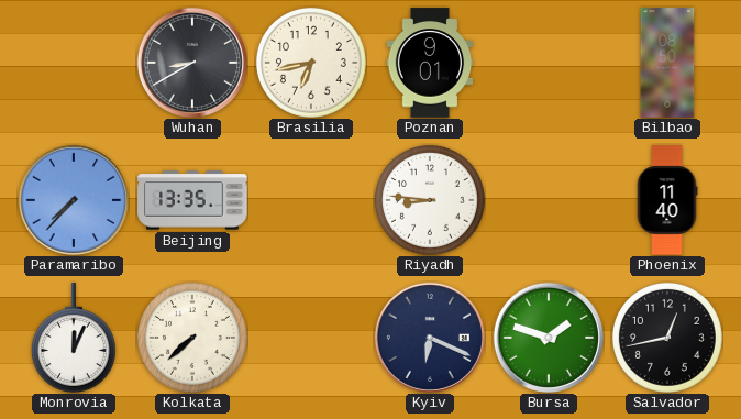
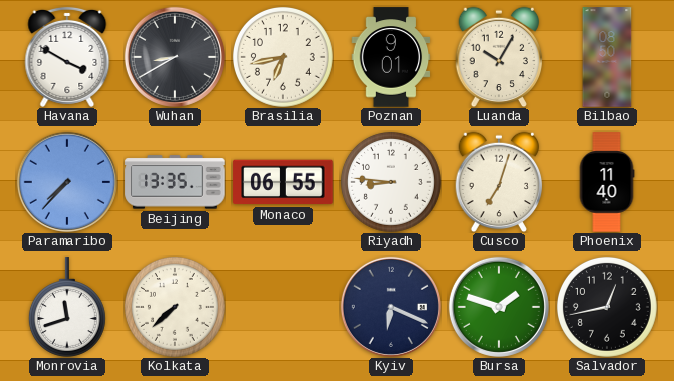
Havana: none -> 3:50 (67, 57)
Luanda: none -> 10:05 (499, 57)
Monaco: none -> 06:55 (283, 182)
Cusco: none -> 7:03 (499, 182)
Monrovia: 12:04 -> 11:42 (67, 307)
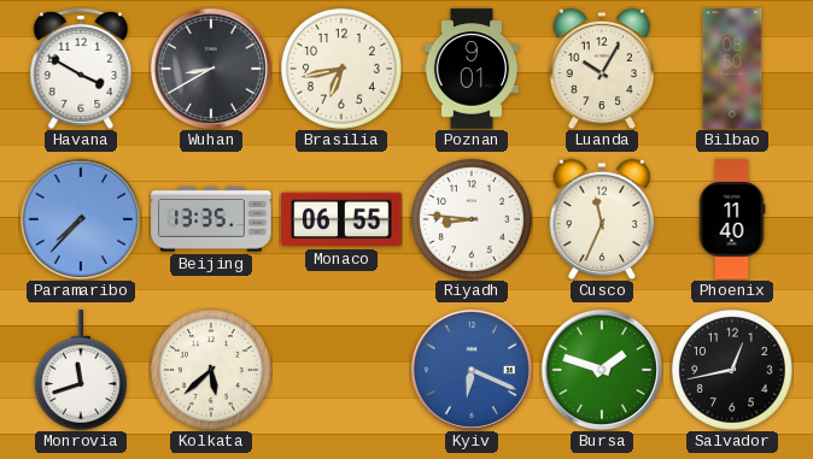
Cusco: 7:03 -> 11:34 (602, 219)
Kolkata: 7:38 -> 5:38 (211, 370)
Kyiv dial: navy -> blue (472, 370)
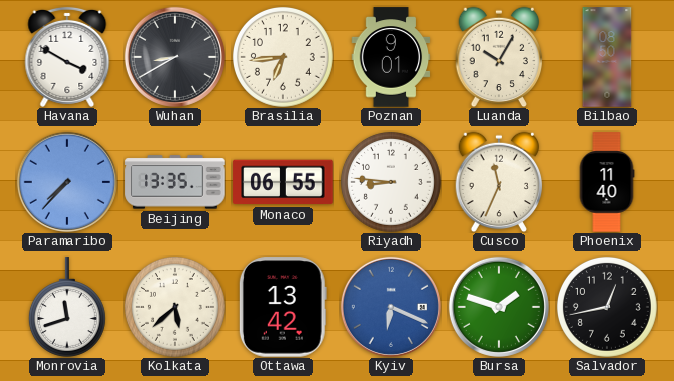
Brasilia: 6:43 -> 6:44 (283, 57)
Ottawa: none -> 13:42 (283, 307)
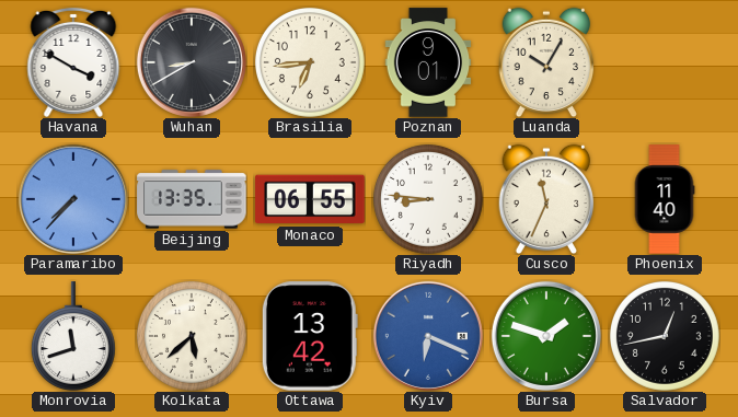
Bilbao: 08:50 -> none (607, 57)
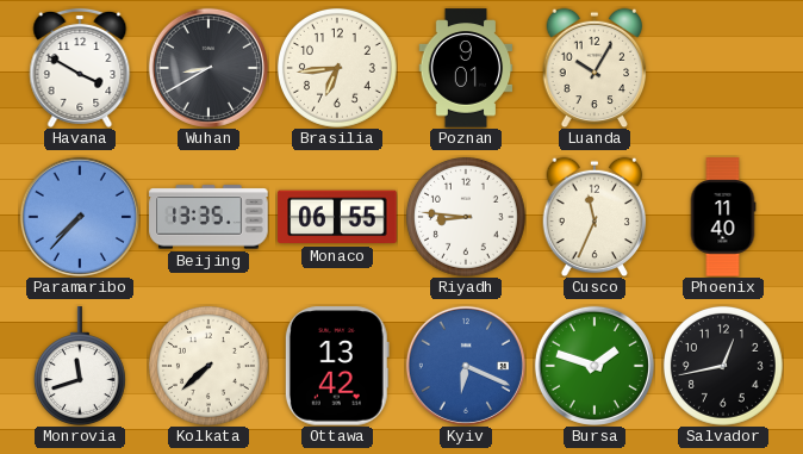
Kolkata: 5:38 -> 7:38 (208, 366)
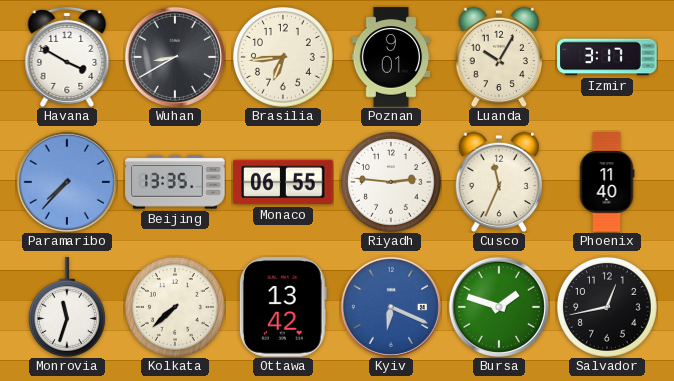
Izmir: none -> 3:17 (607, 57)
Riyadh: 8:46 -> 2:46 (391, 182)
Monrovia: 11:42 -> 11:33 (67, 307)
